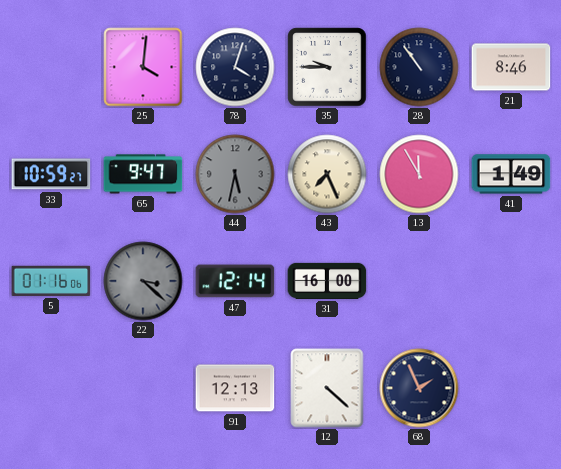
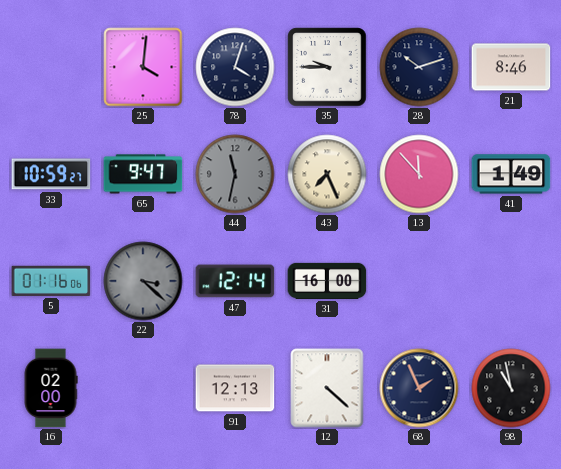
28: 10:54 -> 10:12 (419, 67)
44: 5:32 -> 11:32 (235, 174)
13: 11:55 -> 11:53 (419, 174)
16: none -> 02:00 (51, 388)
98: none -> 10:58 (511, 388)
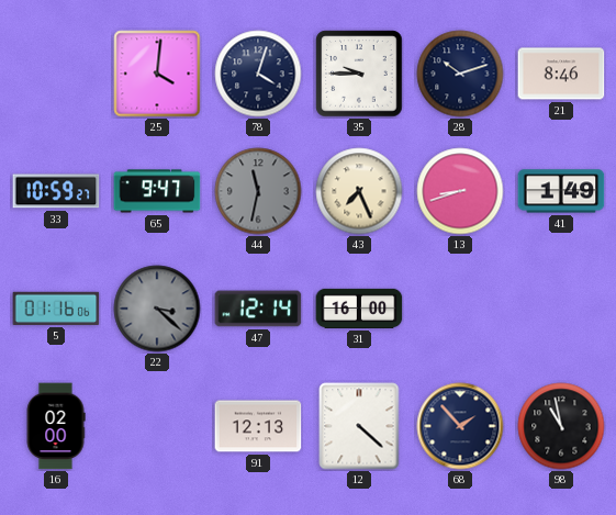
13: 11:53 -> 8:42 (460, 191)
68: 1:56 -> 1:53 (460, 426)
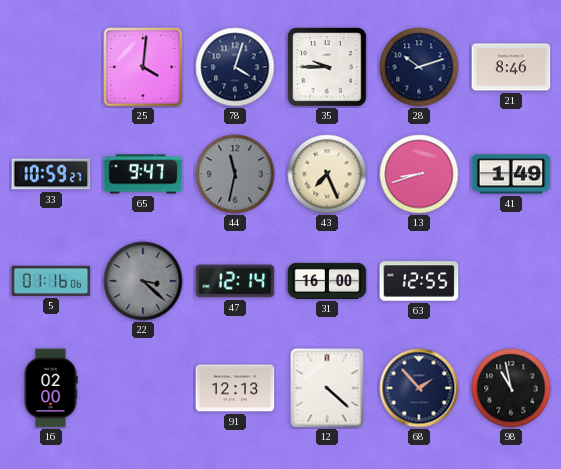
63: none -> 12:55 (419, 281)
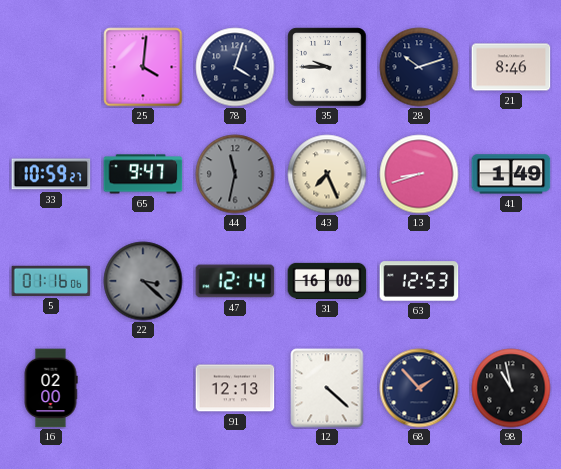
63: 12:55 -> 12:53 (419, 281)
